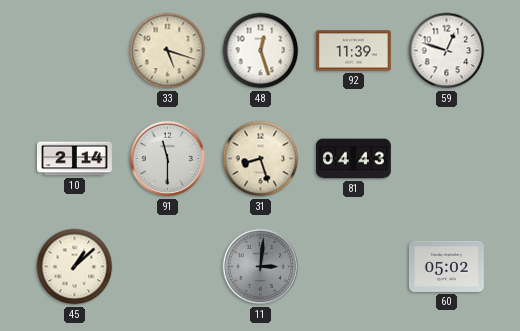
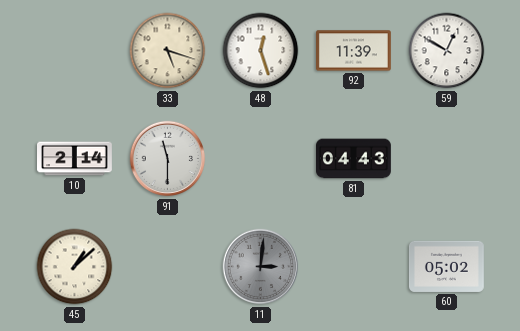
59: 12:48 -> 12:50 (447, 51)
31: 8:27 -> none (261, 159)
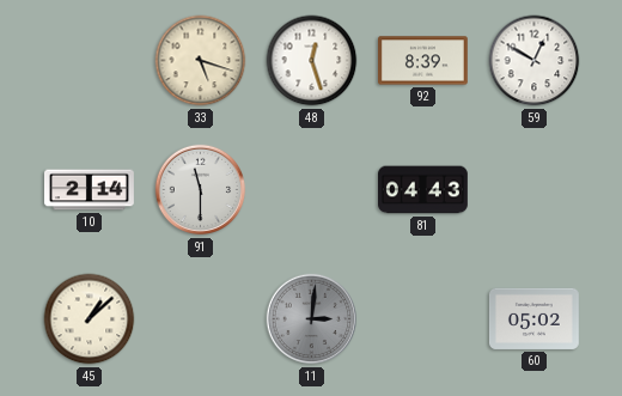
92: 11:39 -> 8:39 (423, 61)
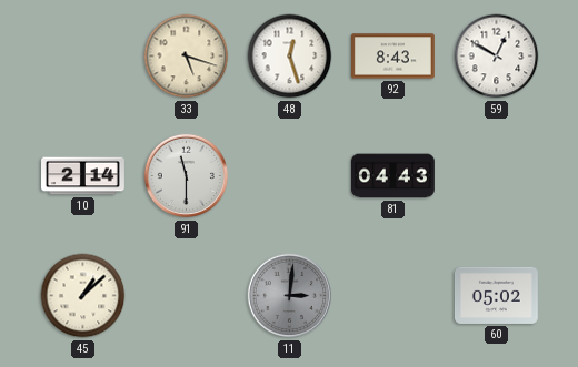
92: 8:39 -> 8:43 (393, 57)
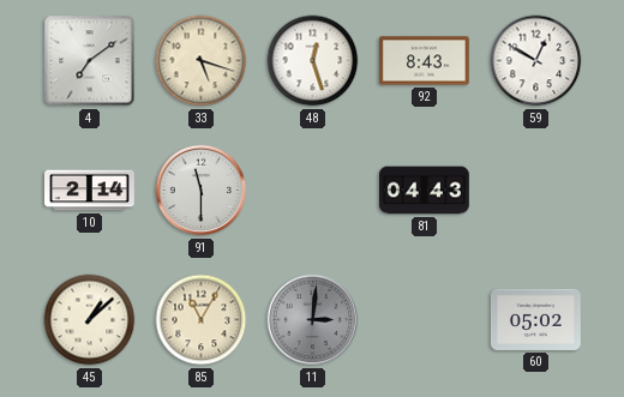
4: none -> 7:09 (90, 61)
85: none -> 11:05 (202, 320)
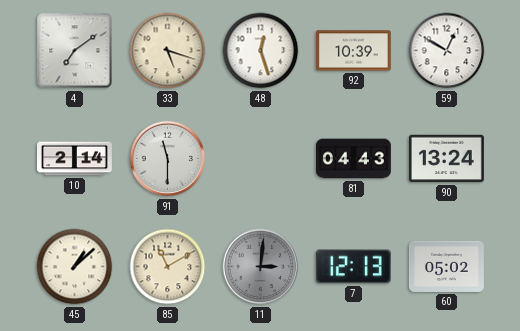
92: 8:43 -> 10:39 (354, 51)
90: none -> 13:24 (446, 159)
85: 11:05 -> 11:10 (168, 267)
7: none -> 12:13 (353, 267)
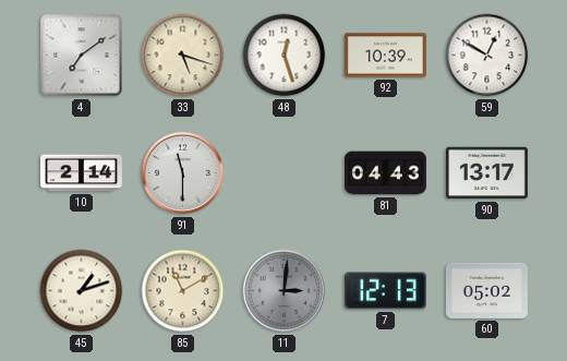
90: 13:24 -> 13:17 (486, 173)
45: 1:08 -> 1:12 (82, 291)
